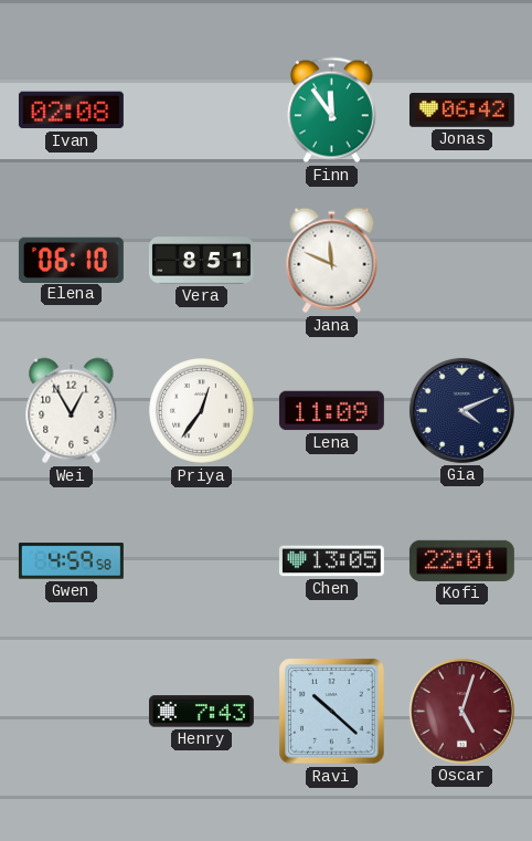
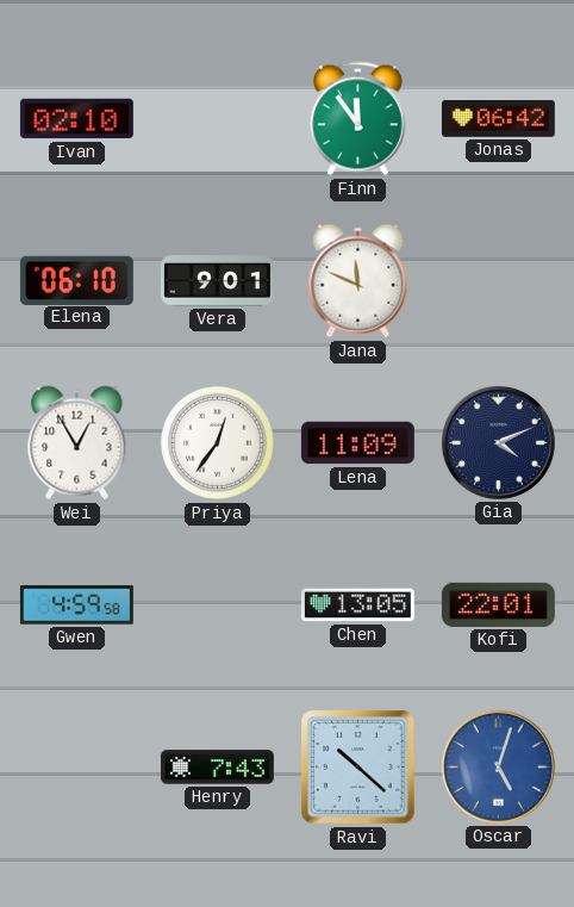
Ivan: 02:08 -> 02:10 (76, 119)
Vera: 8:51 -> 9:01 (217, 281)
Oscar dial: burgundy -> blue (498, 766)
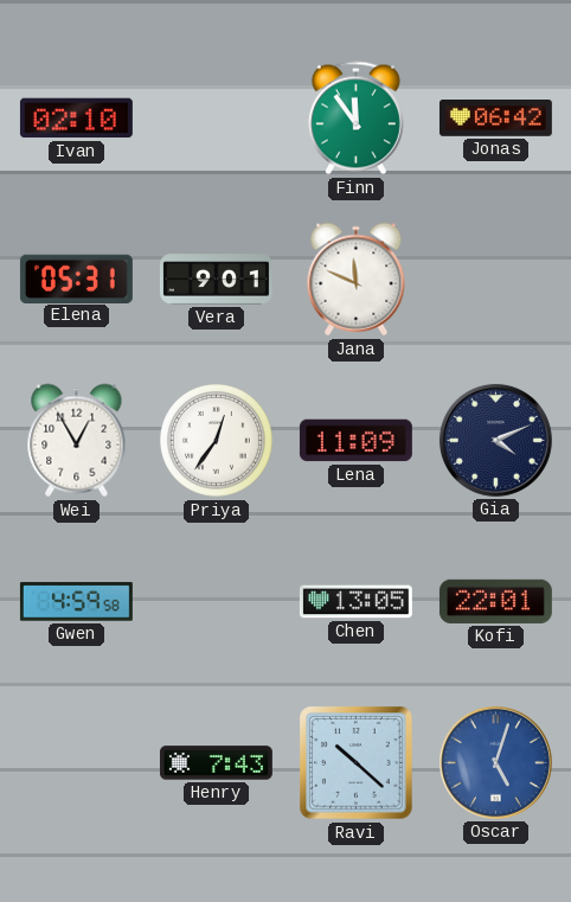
Elena: 06:10 -> 05:31 (76, 279)
